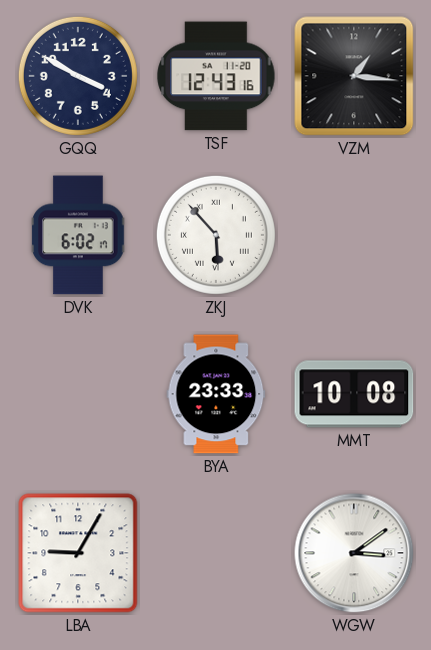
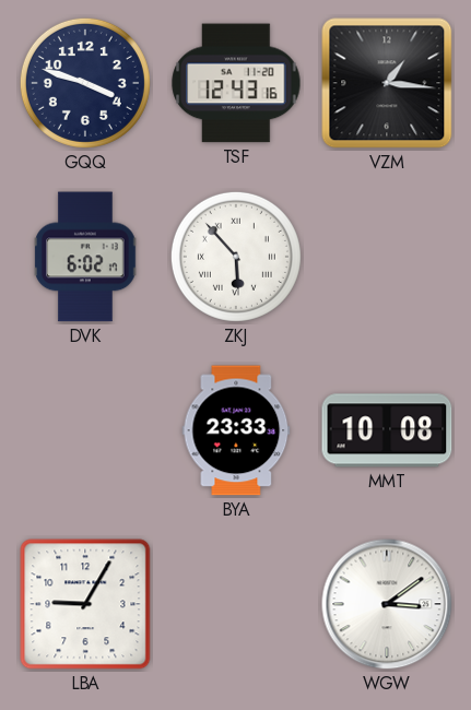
GQQ: 3:50 -> 3:48 (85, 83)
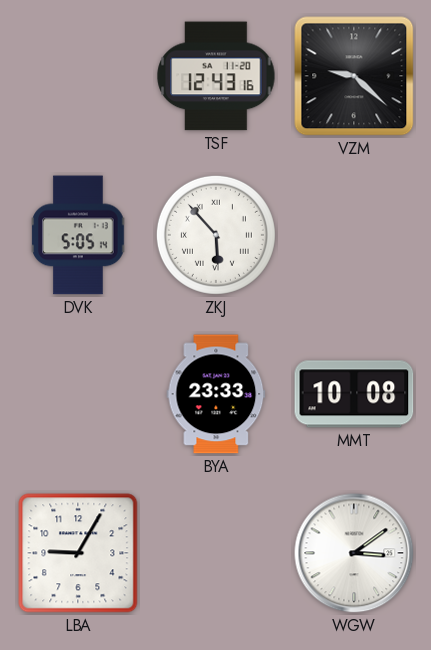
GQQ: 3:48 -> none (85, 83)
VZM: 1:16 -> 9:22 (354, 76)
DVK: 6:02 -> 5:05 (78, 235)
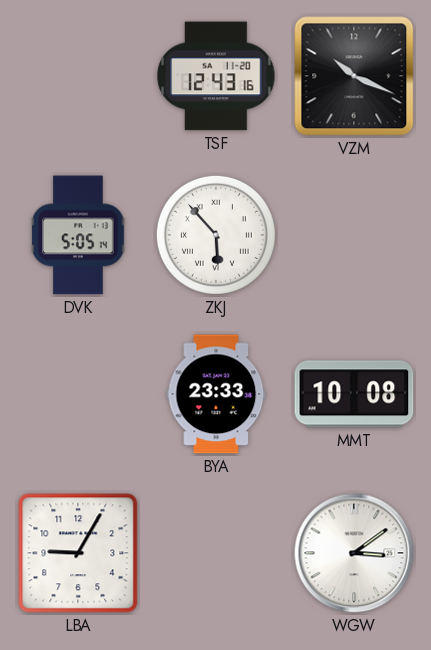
VZM: 9:22 -> 10:19 (354, 76)
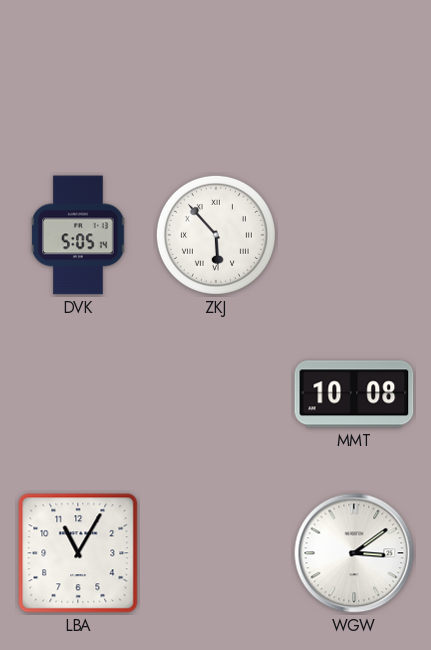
TSF: 12:43 -> none (216, 76)
VZM: 10:19 -> none (354, 76)
BYA: 23:33 -> none (216, 394)
LBA: 9:05 -> 11:05 (78, 553)
